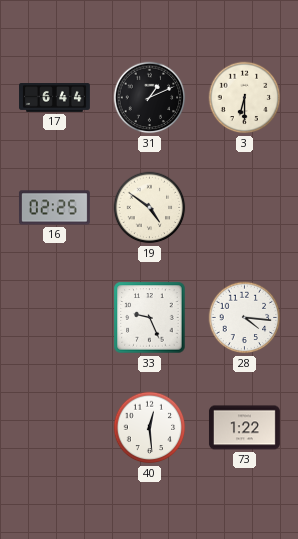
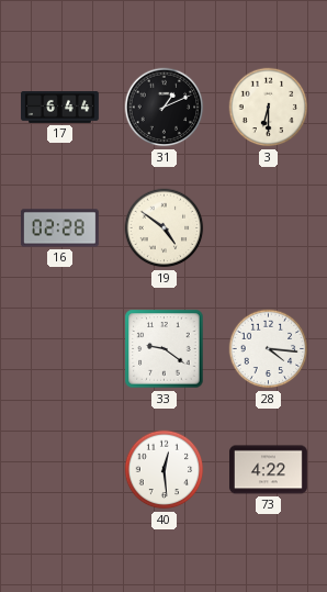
16: 02:25 -> 02:28 (59, 228)
33: 9:26 -> 9:21 (165, 349)
73: 1:22 -> 4:22 (268, 470)
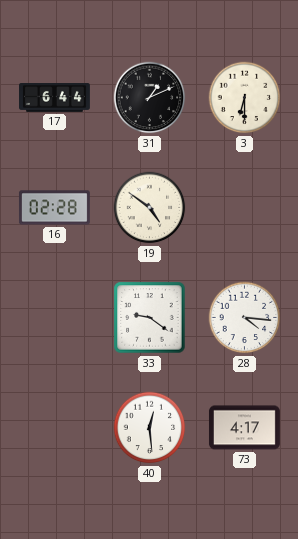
73: 4:22 -> 4:17 (244, 428)
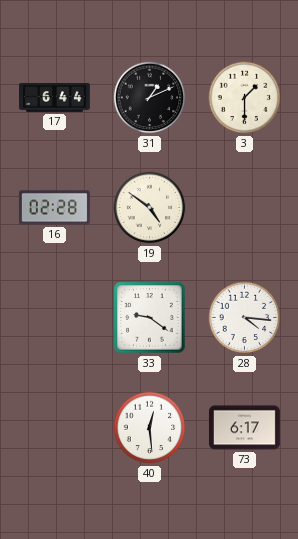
3: 6:30 -> 1:30 (245, 98)
73: 4:17 -> 6:17 (244, 428)
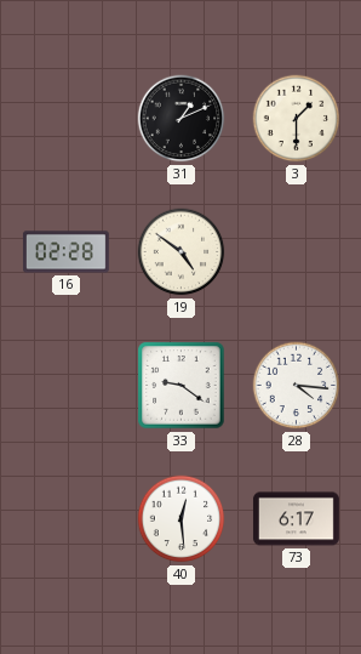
17: 6:44 -> none (55, 98)
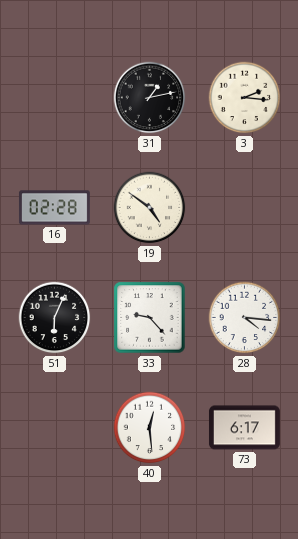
31: 1:11 -> 1:13 (150, 98)
3: 1:30 -> 2:16 (245, 98)
51: none -> 6:04 (55, 318)
33: 9:21 -> 9:23 (150, 318)
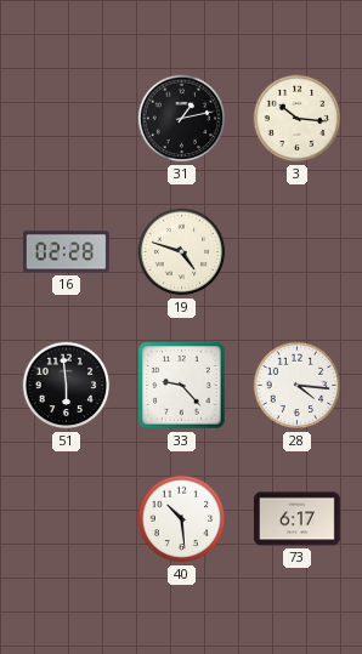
3: 2:16 -> 10:16 (298, 119)
19: 4:51 -> 4:48 (182, 252)
51: 6:04 -> 5:59 (67, 386)
40: 12:29 -> 10:29 (182, 519)
